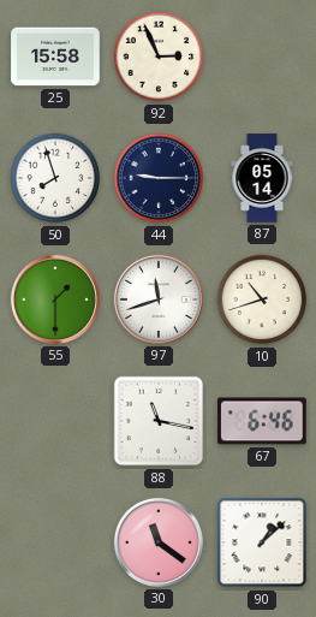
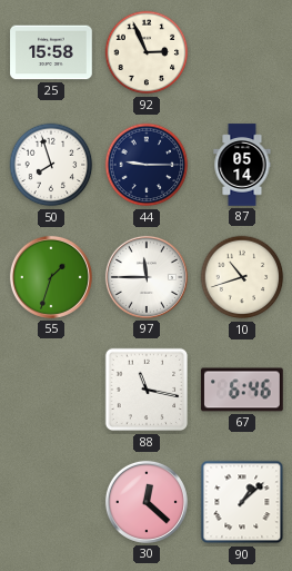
55: 1:30 -> 1:33 (51, 277)
97: 11:42 -> 11:45 (147, 277)
30: 11:21 -> 12:22 (147, 502)
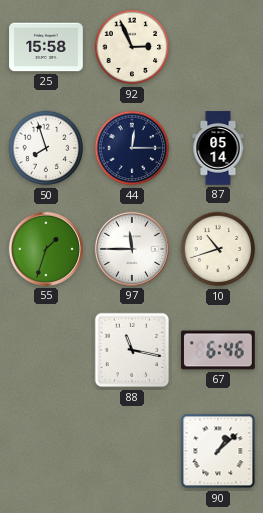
44: 9:15 -> 12:15 (132, 148)
30: 12:22 -> none (147, 502)
